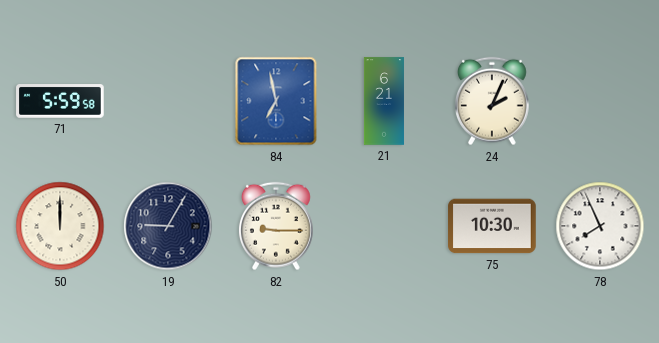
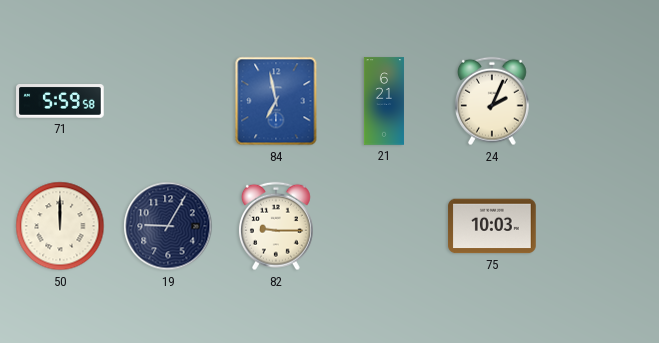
75: 10:30 -> 10:03 (492, 226)
78: 7:56 -> none (600, 226)
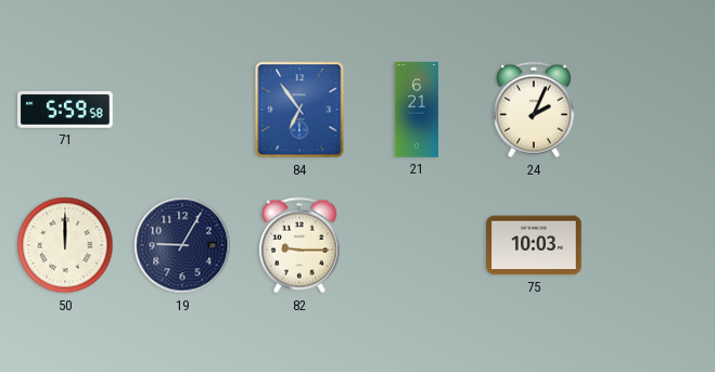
84: 6:58 -> 6:54 (299, 110)
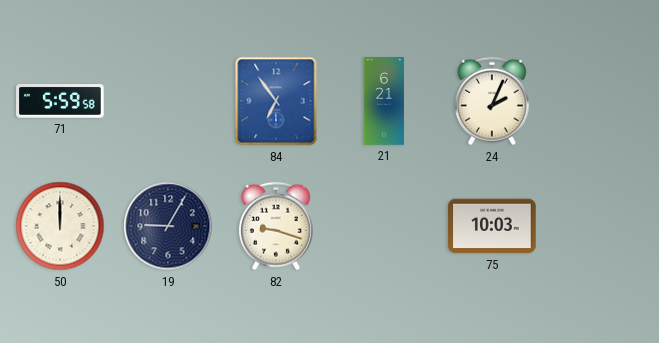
82: 9:15 -> 9:18 (276, 226)
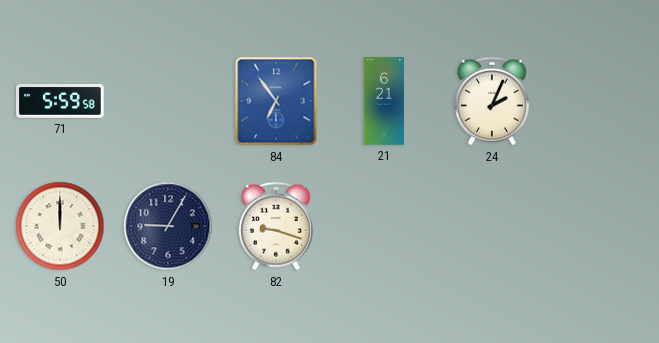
75: 10:03 -> none (492, 226)
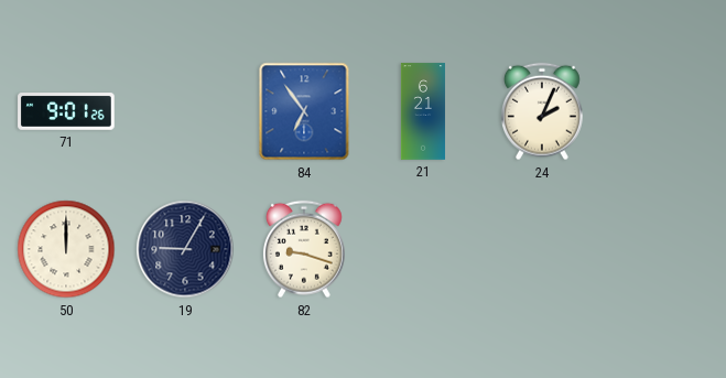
71: 5:59 -> 9:01 (66, 111)
